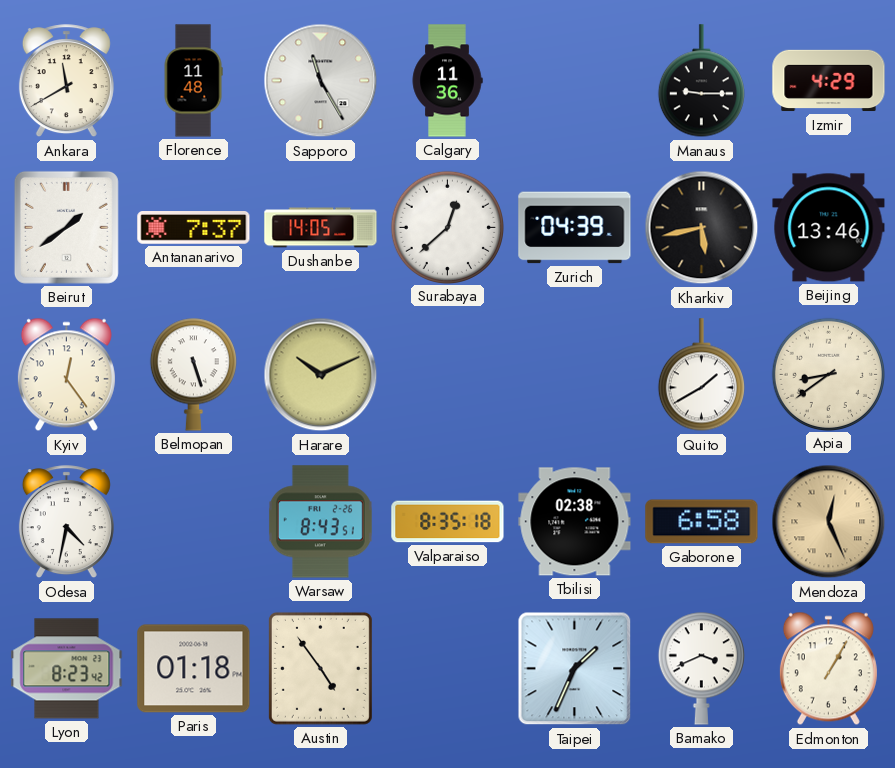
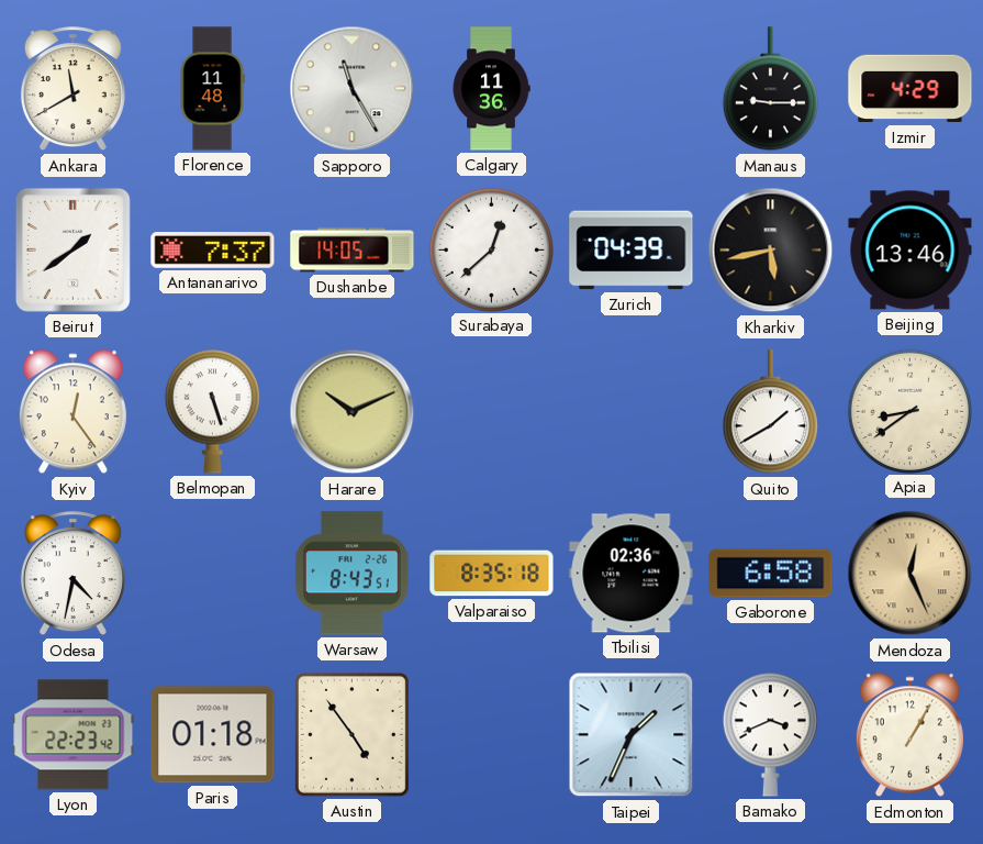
Tbilisi: 02:38 -> 02:36 (632, 574)
Lyon: 8:23 -> 22:23 (74, 735)
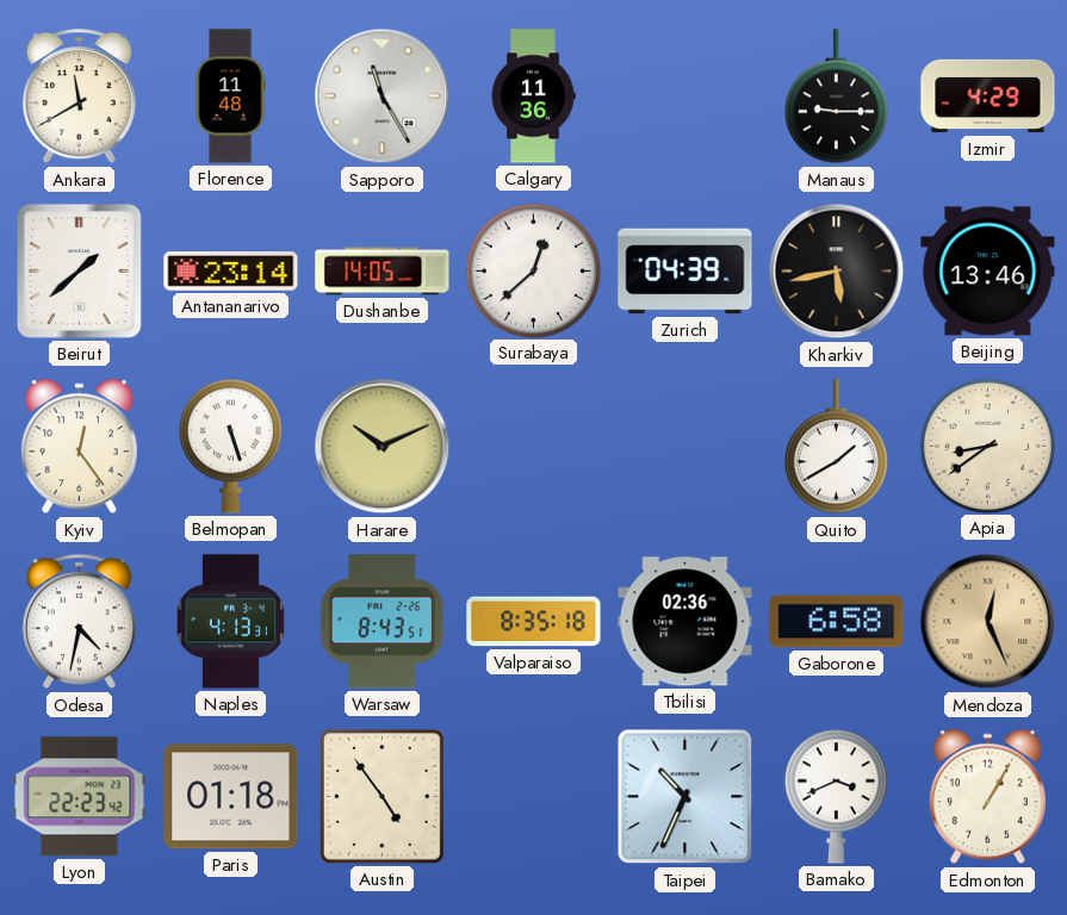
Beirut: 1:39 -> 1:38 (79, 270)
Antananarivo: 7:37 -> 23:14 (231, 272)
Naples: none -> 4:13 (230, 622)
Taipei: 1:34 -> 10:34 (686, 797)
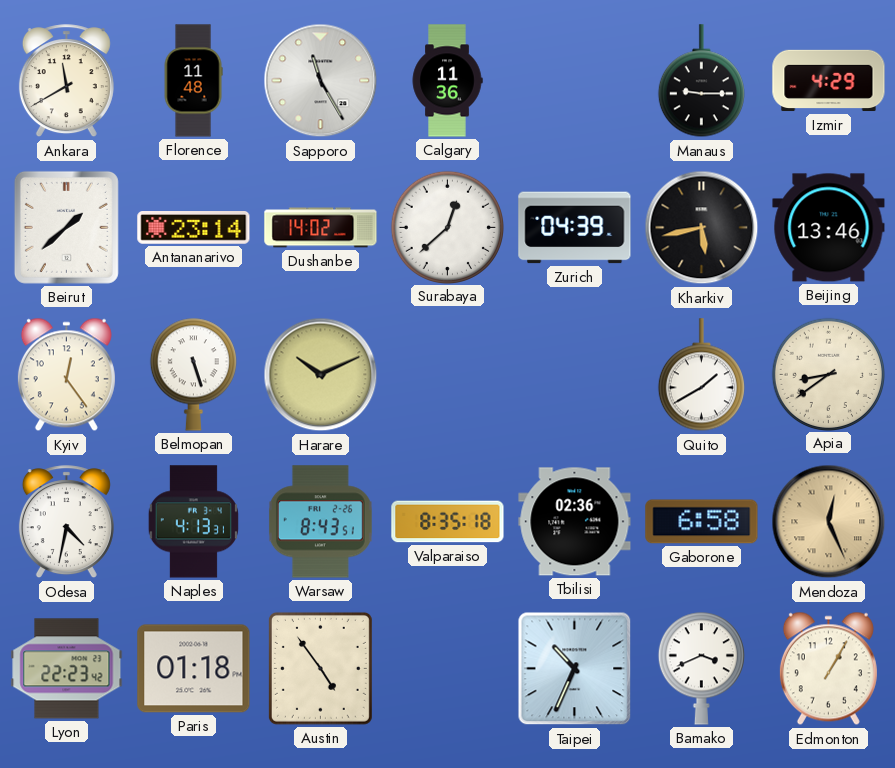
Dushanbe: 14:05 -> 14:02 (321, 228)
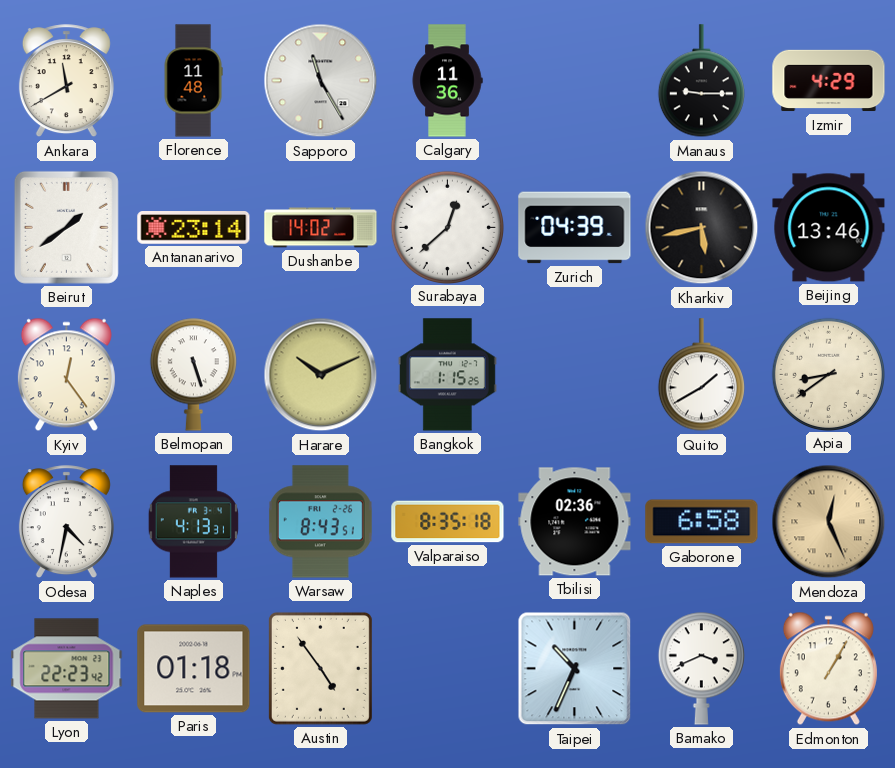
Beirut: 1:38 -> 1:39 (66, 227)
Bangkok: none -> 1:15 (447, 375)
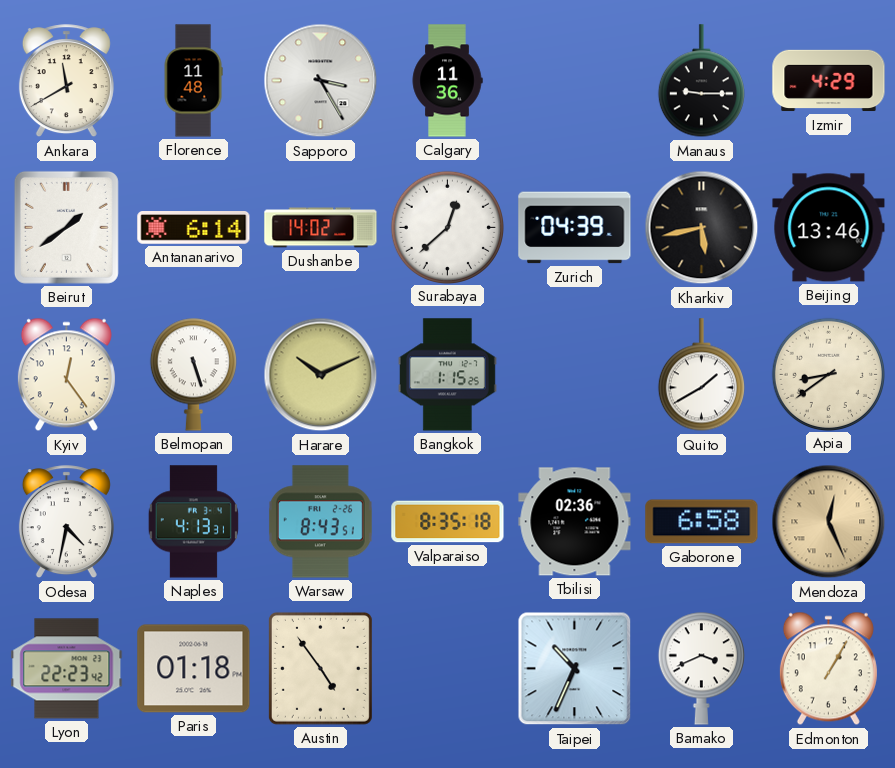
Sapporo: 11:25 -> 3:25 (321, 81)
Antananarivo: 23:14 -> 6:14 (194, 228)
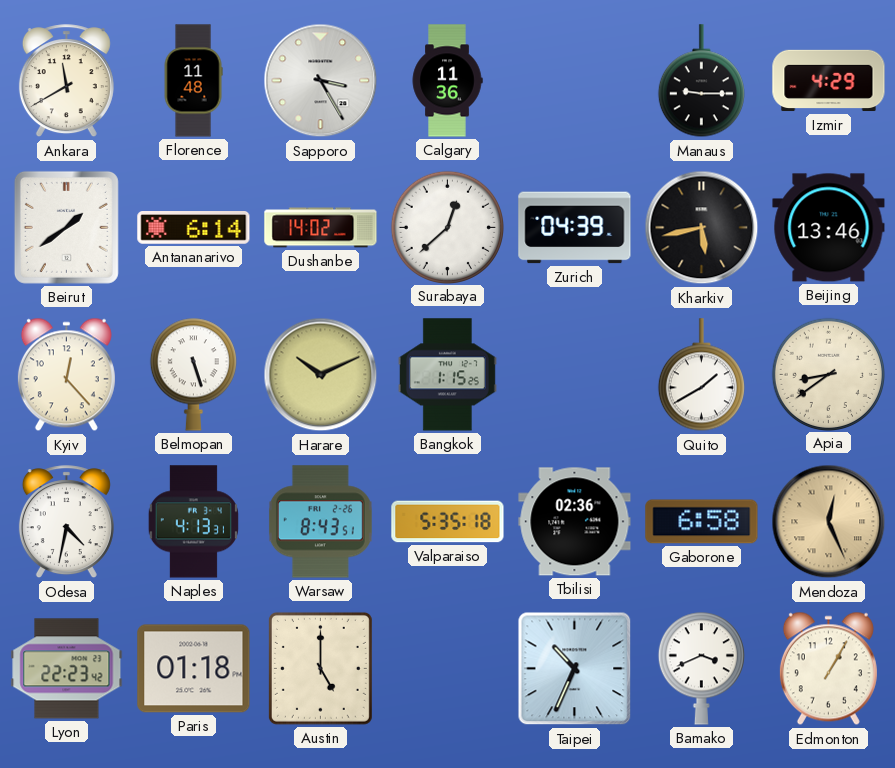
Kyiv: 12:24 -> 12:23 (66, 375)
Valparaiso: 8:35 -> 5:35 (448, 522)
Austin: 4:54 -> 5:00 (320, 668)
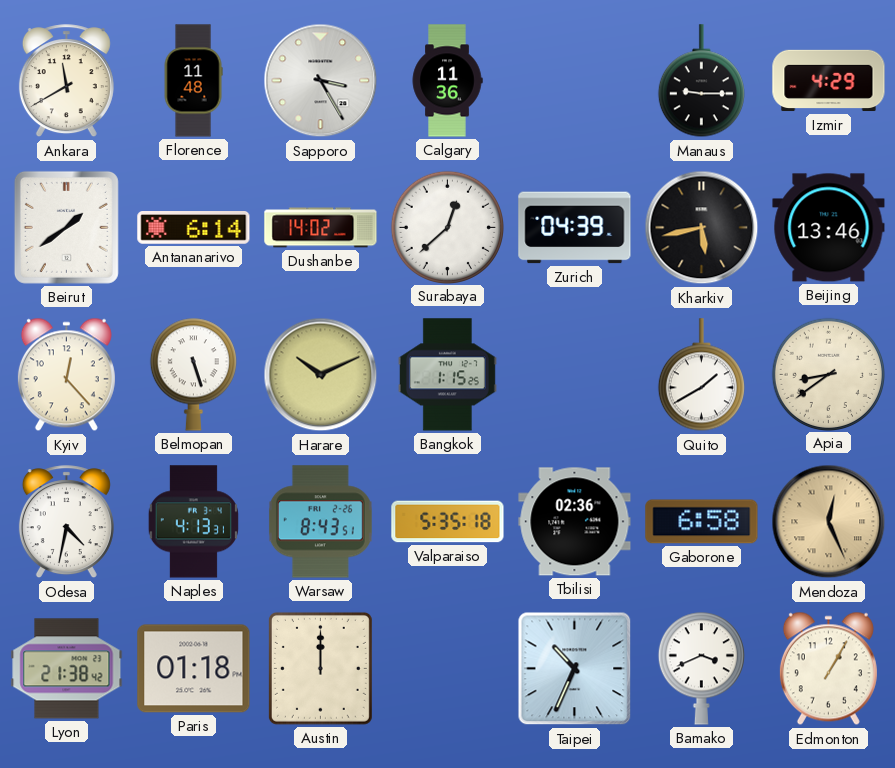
Lyon: 22:23 -> 21:38 (67, 669)
Austin: 5:00 -> 12:00 (320, 668)
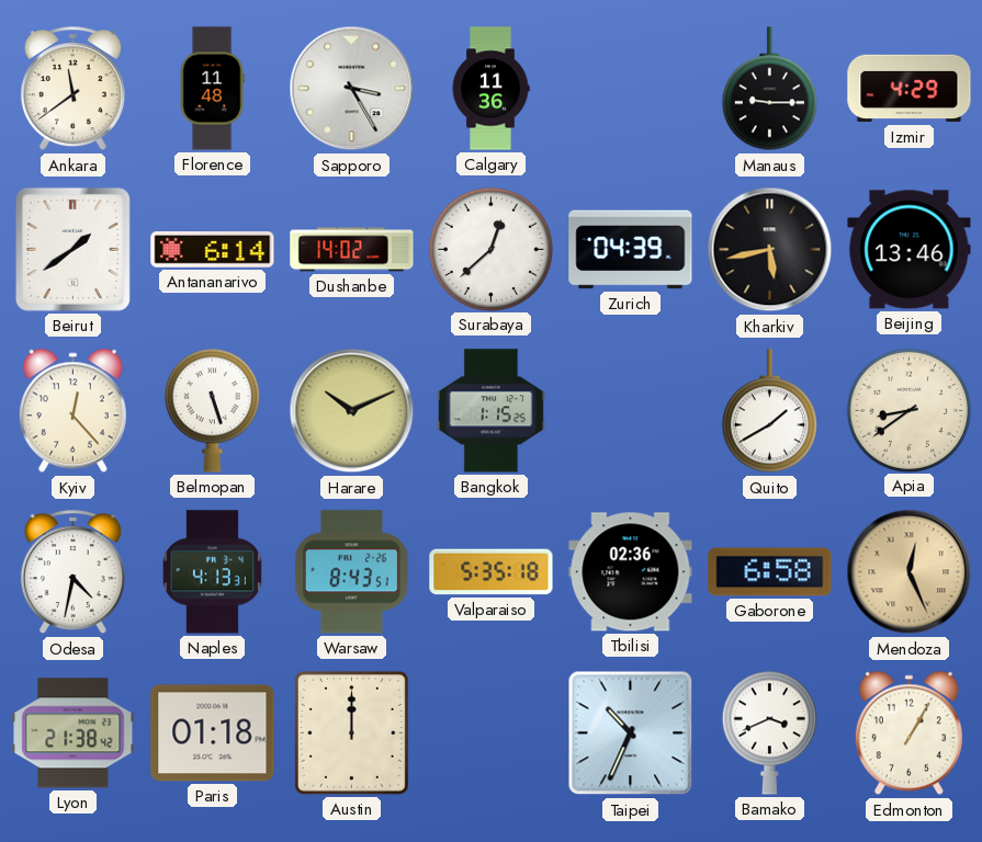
Ankara: 11:40 -> 11:39 (72, 89)
